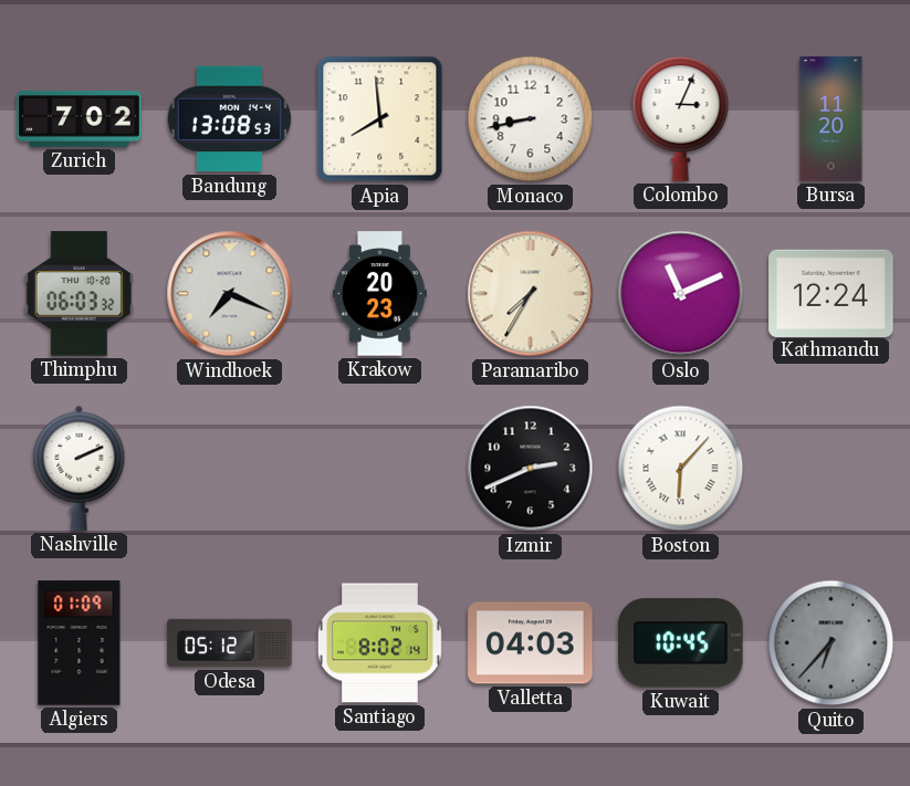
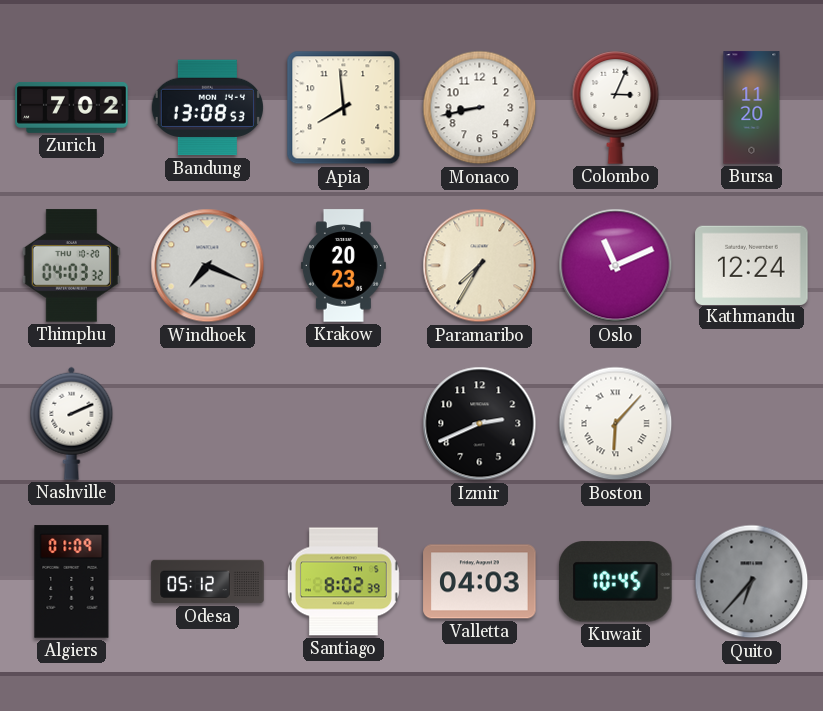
Thimphu: 06:03 -> 04:03 (71, 266)
Santiago: 8:02:14 -> 8:02:39 (343, 582)
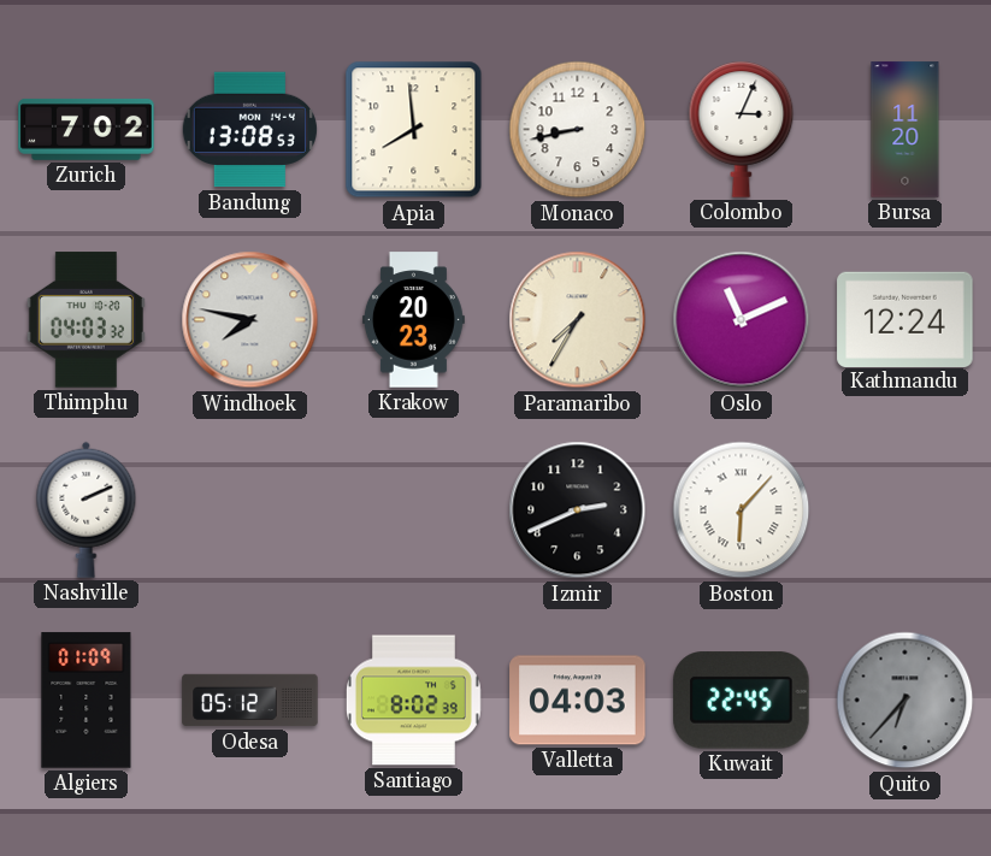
Windhoek: 7:19 -> 7:47 (250, 320)
Kuwait: 10:45 -> 22:45 (742, 701)
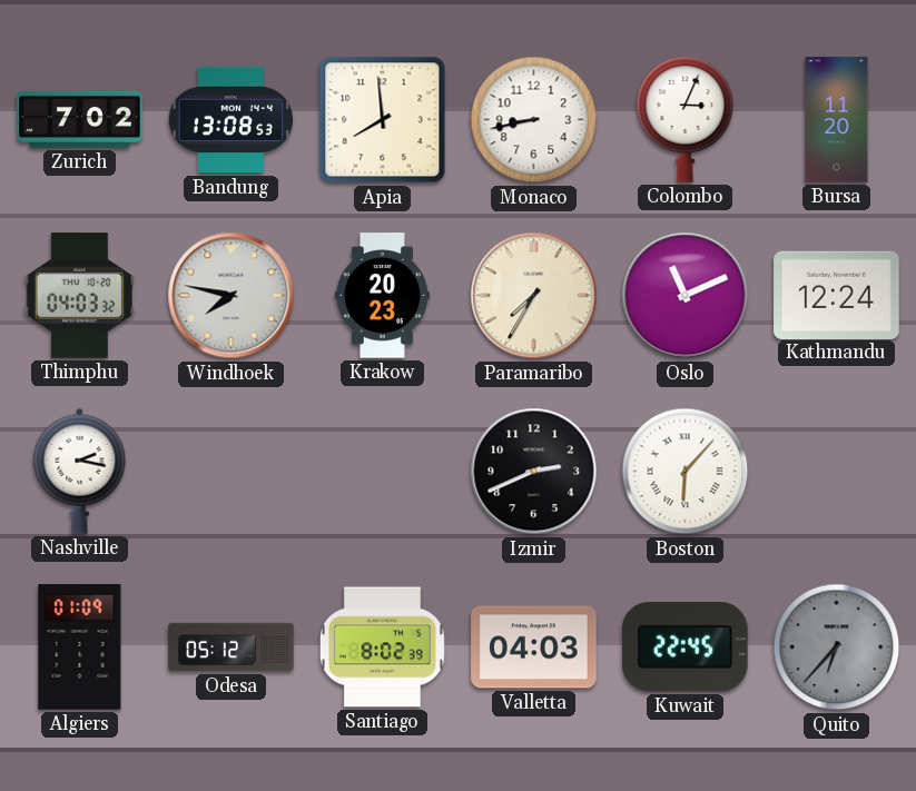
Nashville: 2:11 -> 2:17 (80, 471)
